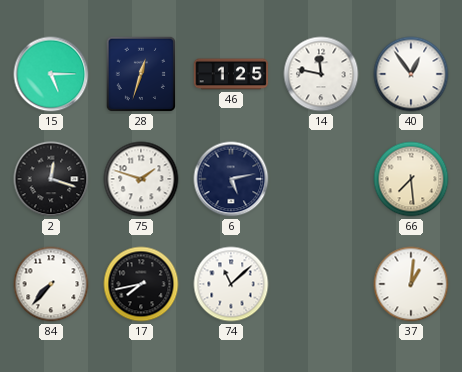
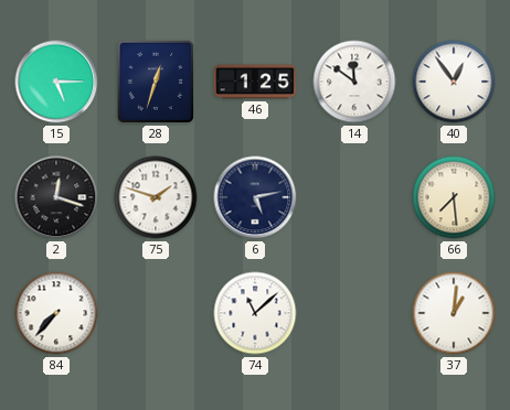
14: 11:47 -> 11:51 (354, 82)
17: 7:43 -> none (141, 284)
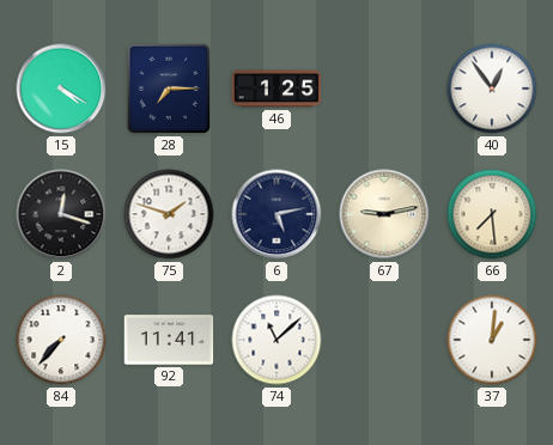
15: 5:15 -> 4:20 (61, 89)
28: 12:33 -> 7:15 (169, 89)
14: 11:51 -> none (354, 82)
67: none -> 9:13 (384, 214)
92: none -> 11:41 (169, 340)
